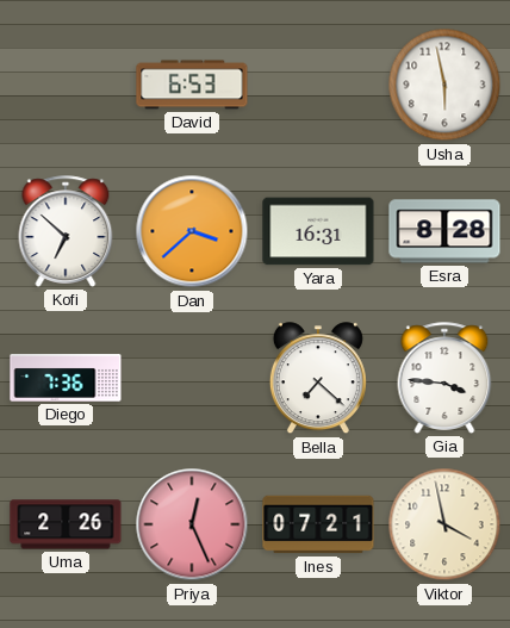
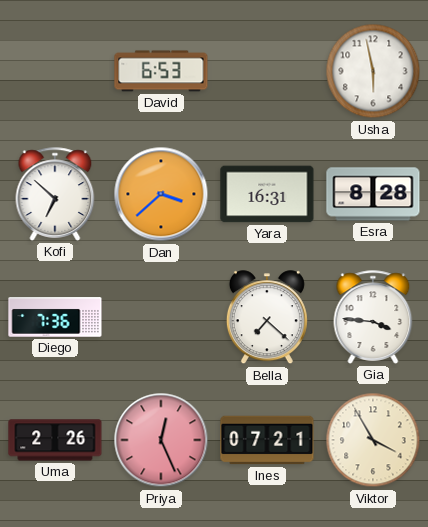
Viktor: 3:58 -> 3:55 (373, 440)
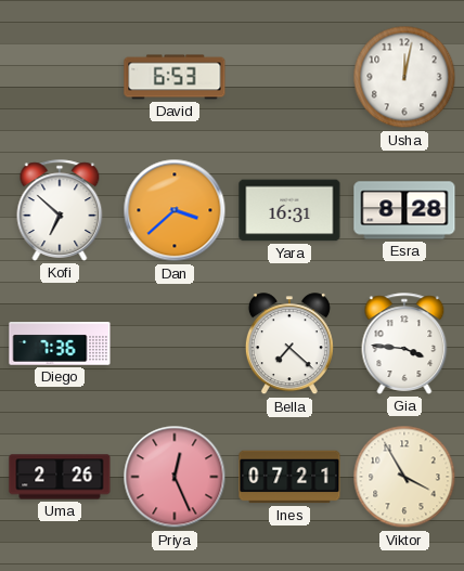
Usha: 5:58 -> 12:02 (404, 77)
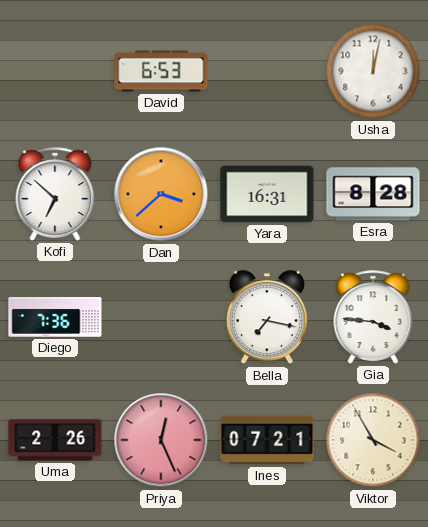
Bella: 7:22 -> 7:17 (267, 318)
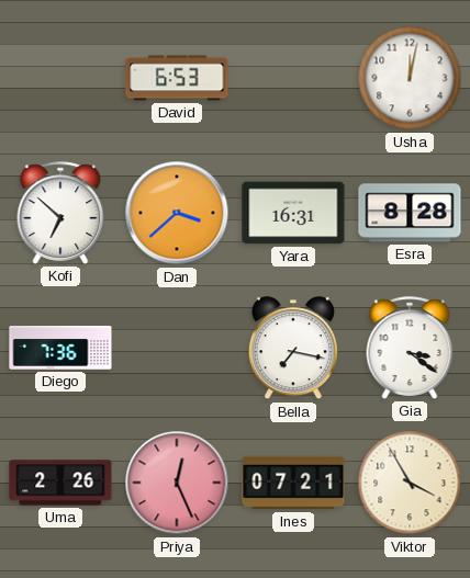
Gia: 3:46 -> 3:21 (410, 348)
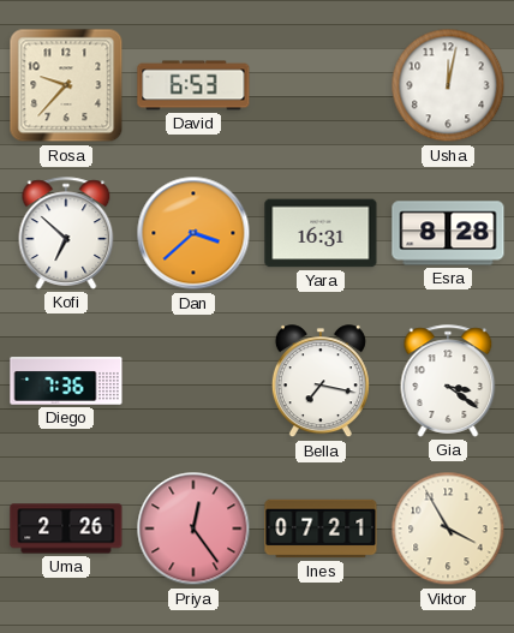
Rosa: none -> 9:37 (66, 85)
Priya: 12:26 -> 12:24 (193, 529)
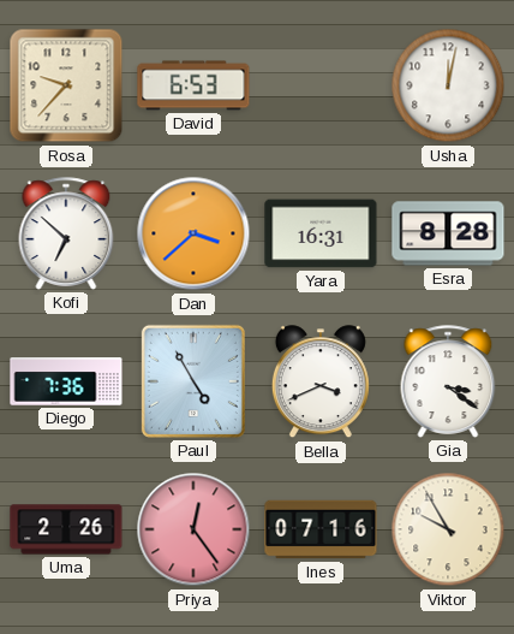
Paul: none -> 4:55 (193, 381)
Bella: 7:17 -> 3:41 (321, 383)
Ines: 07:21 -> 07:16 (321, 529)
Viktor: 3:55 -> 9:55 (448, 529)
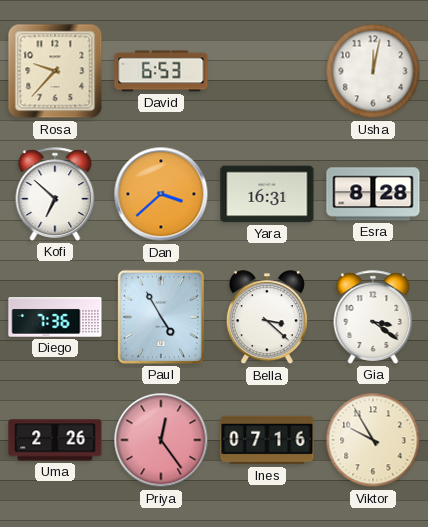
Bella: 3:41 -> 3:22 (267, 318)
